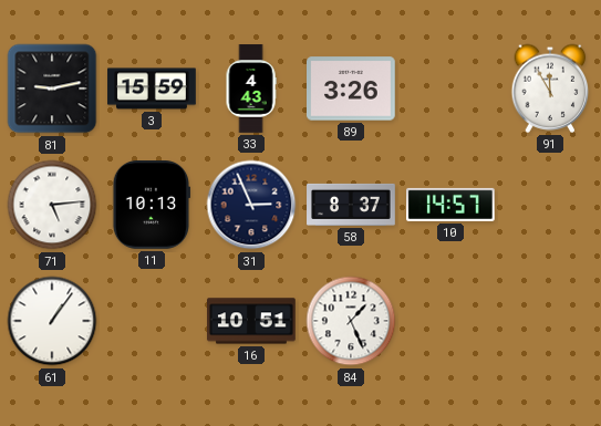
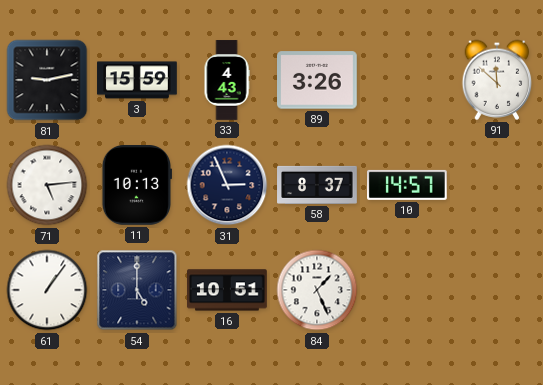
91: 11:55 -> 11:52 (497, 80)
54: none -> 5:00 (137, 290)
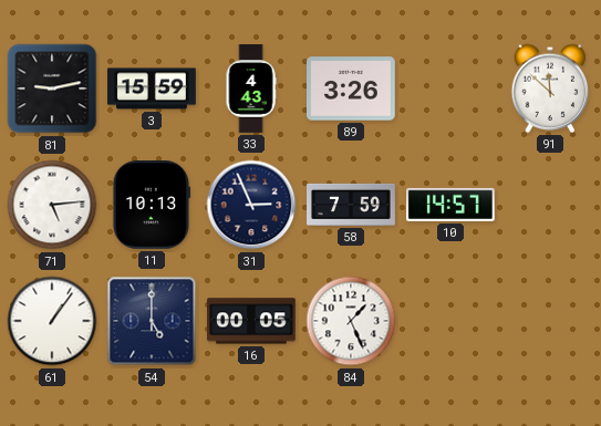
58: 8:37 -> 7:59 (351, 205)
16: 10:51 -> 00:05 (252, 321)
